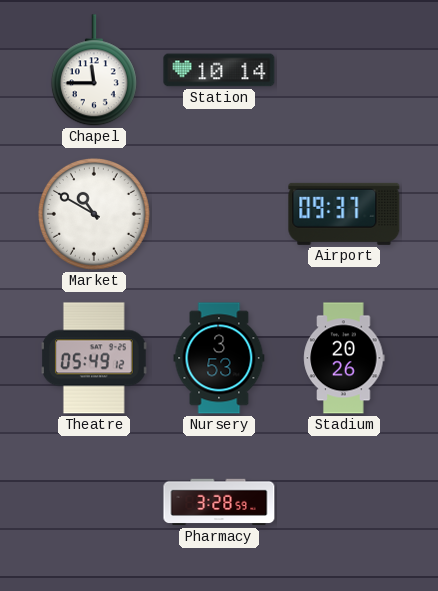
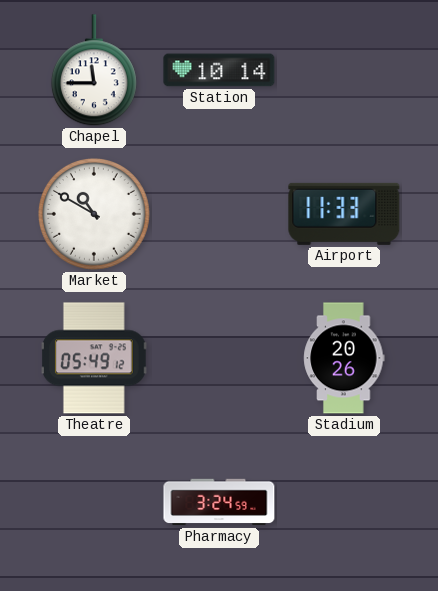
Airport: 09:37 -> 11:33 (344, 214)
Nursery: 3:53 -> none (219, 358)
Pharmacy: 3:28 -> 3:24 (219, 502)
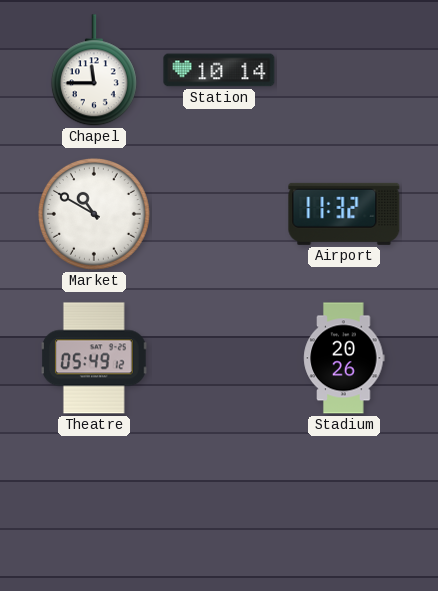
Airport: 11:33 -> 11:32 (344, 214)
Pharmacy: 3:24 -> none (219, 502)
